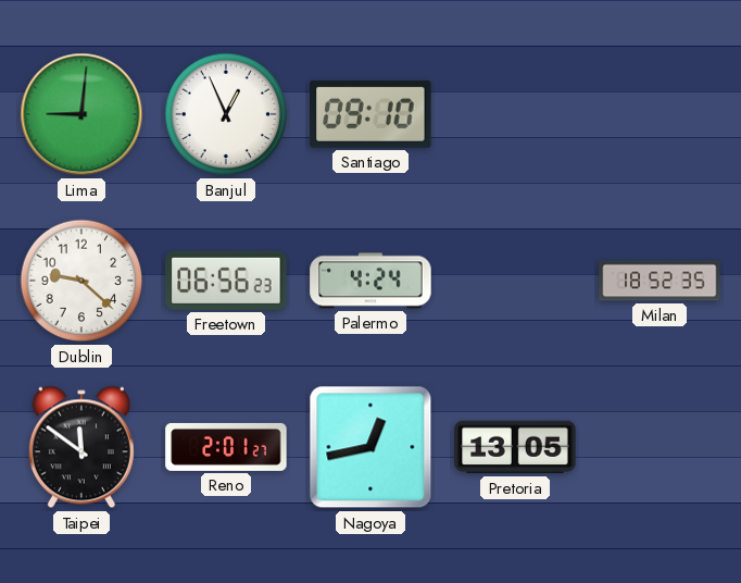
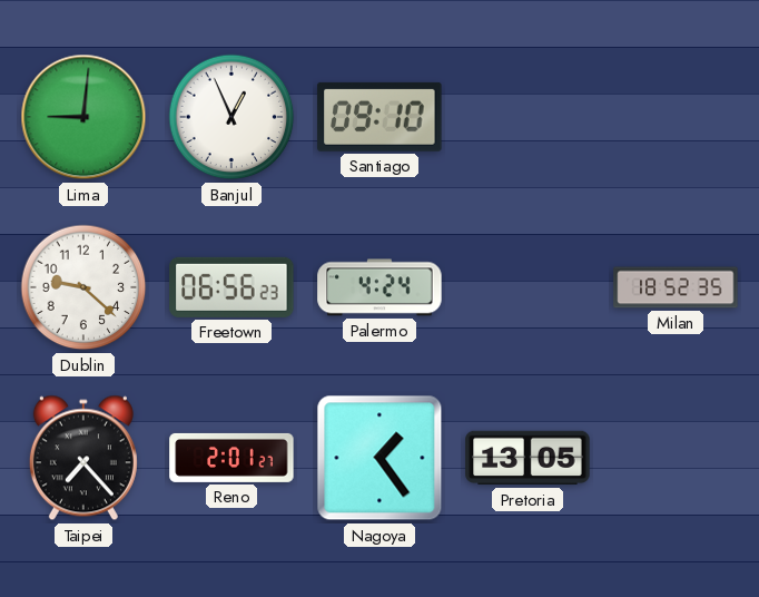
Taipei: 11:51 -> 7:23 (83, 458)
Nagoya: 12:43 -> 1:24 (379, 458)
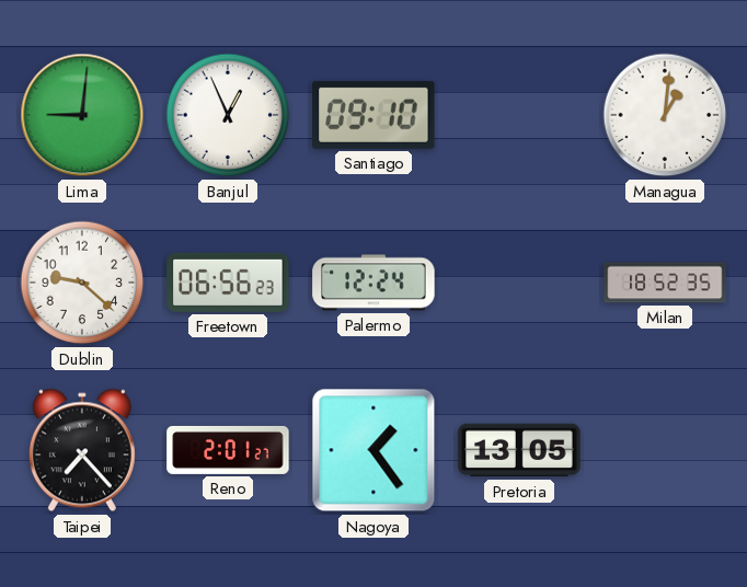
Managua: none -> 1:01 (665, 115)
Palermo: 4:24 -> 12:24 (373, 283)
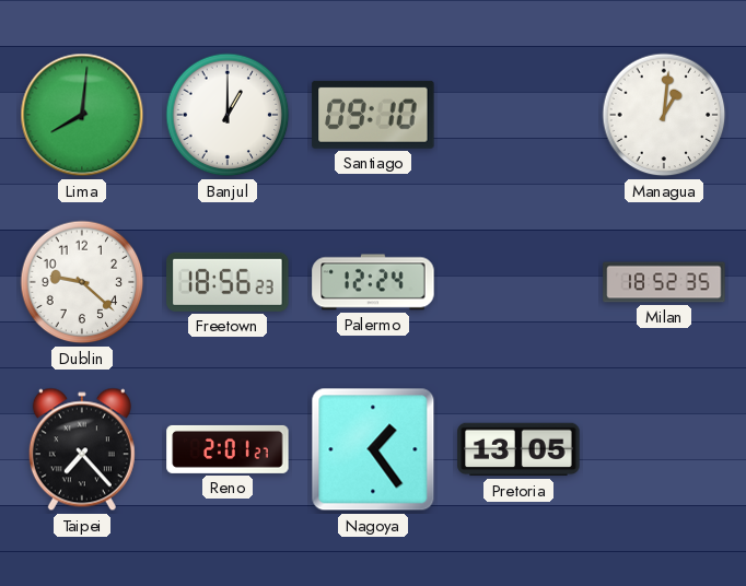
Lima: 9:01 -> 8:01 (82, 115)
Banjul: 12:56 -> 1:00 (228, 115)
Freetown: 06:56 -> 18:56 (228, 282)
